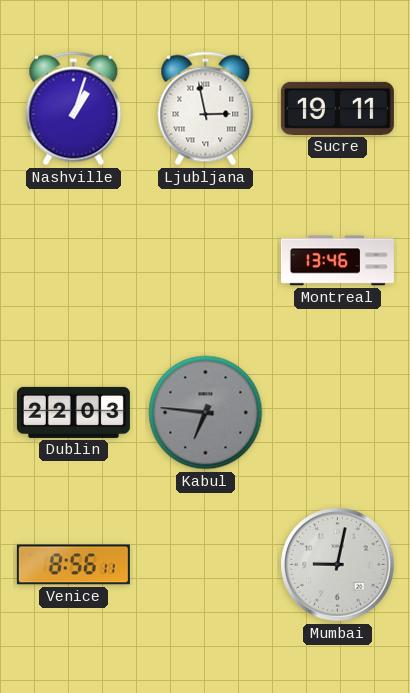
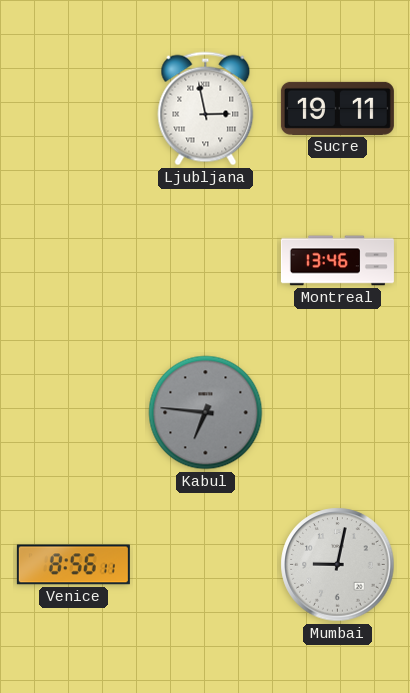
Nashville: 1:03 -> none (74, 109)
Dublin: 22:03 -> none (73, 412)
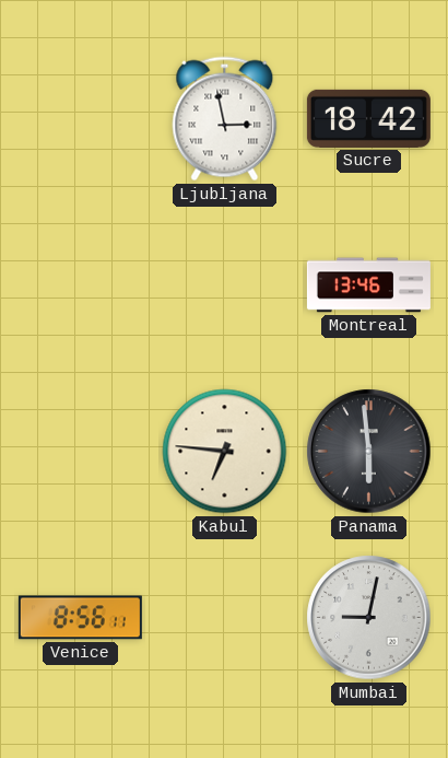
Sucre: 19:11 -> 18:42 (368, 118)
Kabul dial: grey -> cream (225, 452)
Panama: none -> 5:59 (369, 452)
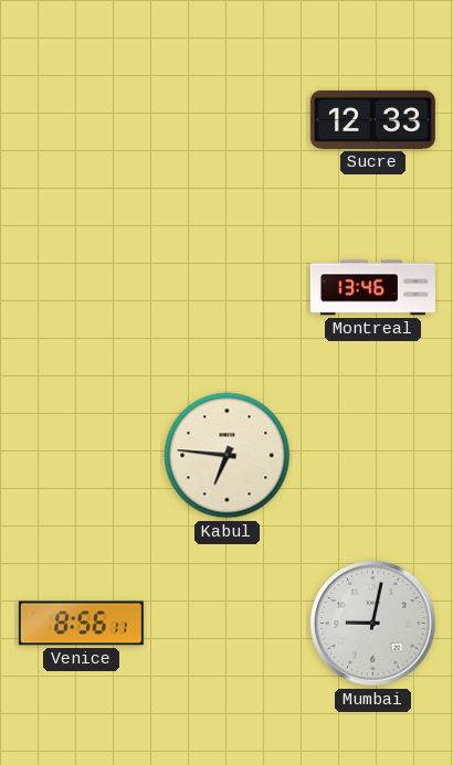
Ljubljana: 2:58 -> none (225, 119)
Sucre: 18:42 -> 12:33 (372, 119)
Panama: 5:59 -> none (369, 452)
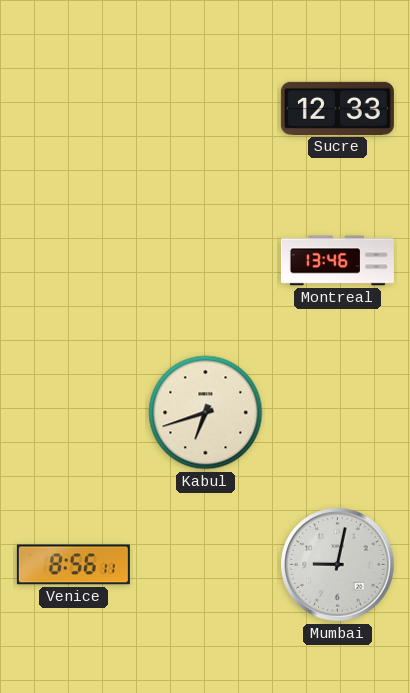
Kabul: 6:46 -> 6:42 (206, 413)
